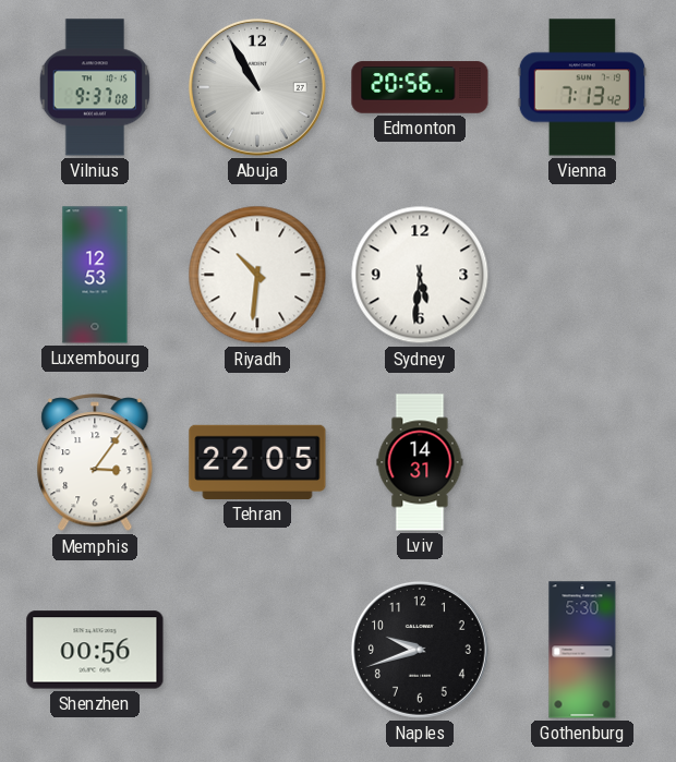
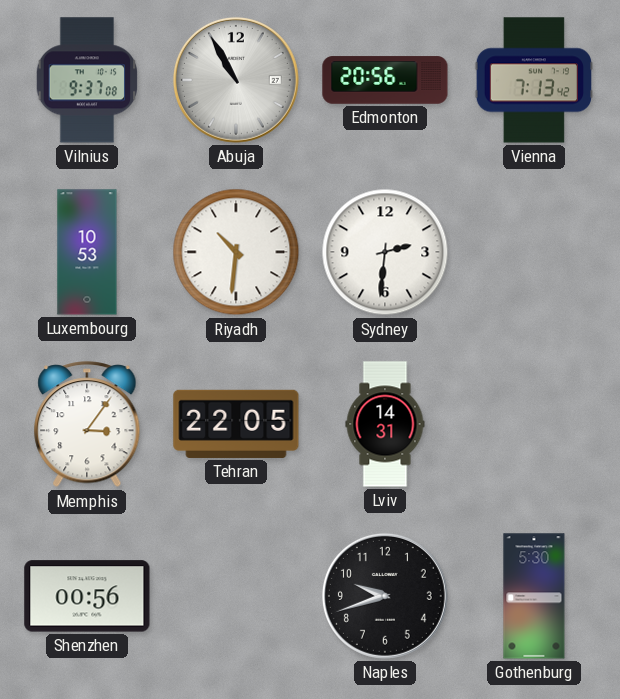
Luxembourg: 12:53 -> 10:53 (87, 252)
Sydney: 5:31 -> 2:31 (385, 252)
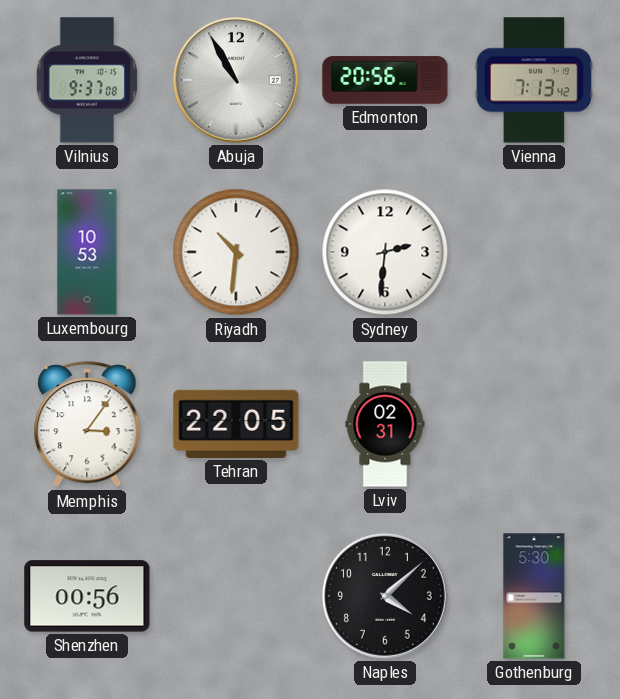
Lviv: 14:31 -> 02:31 (385, 424)
Naples: 9:42 -> 4:08 (385, 596)
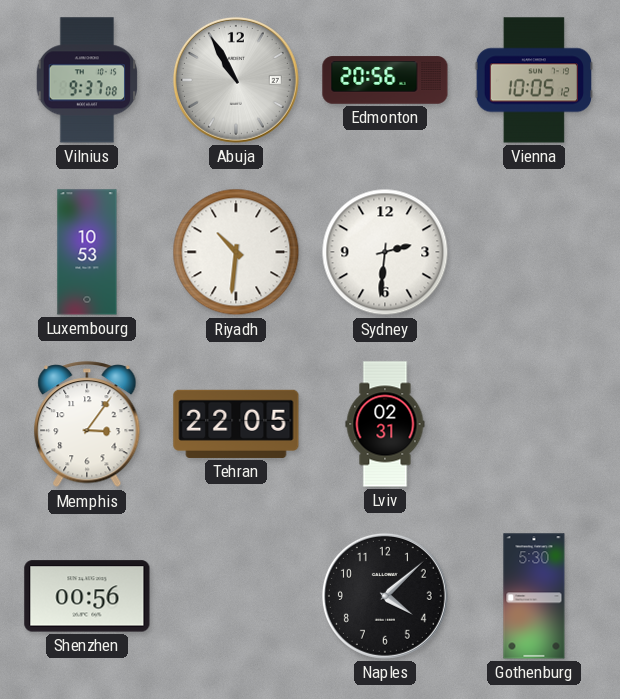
Vienna: 7:13 -> 10:05 (533, 80)
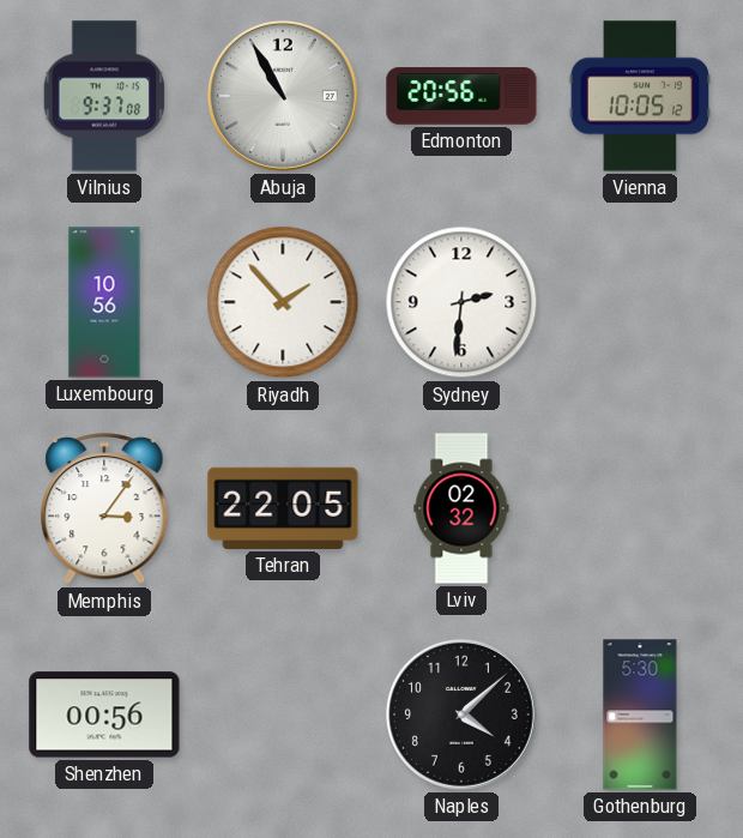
Luxembourg: 10:53 -> 10:56 (104, 302)
Riyadh: 10:31 -> 1:53 (283, 302)
Lviv: 02:31 -> 02:32 (461, 508)
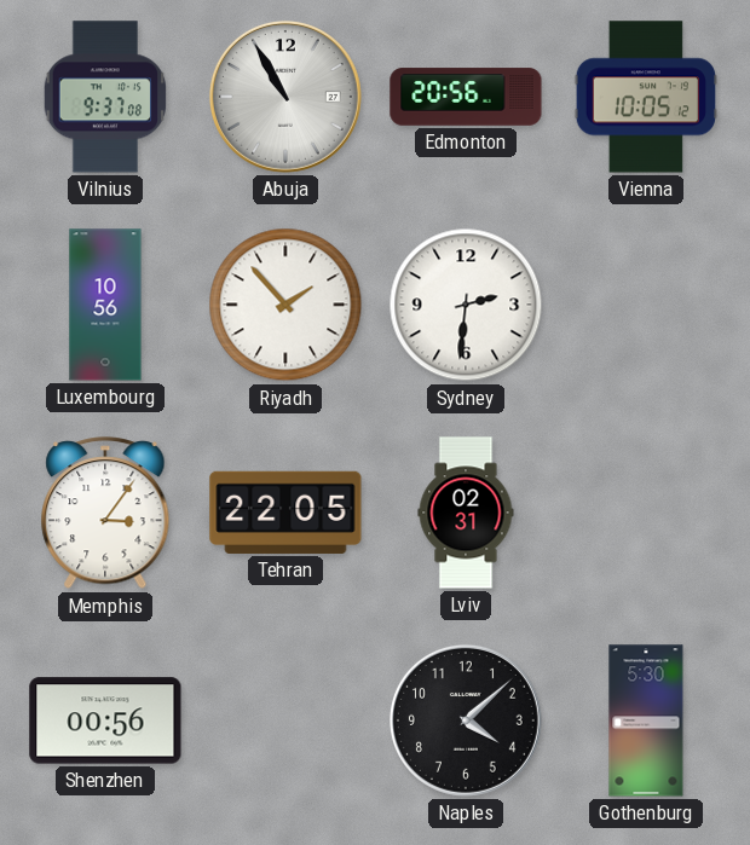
Lviv: 02:32 -> 02:31 (466, 513)
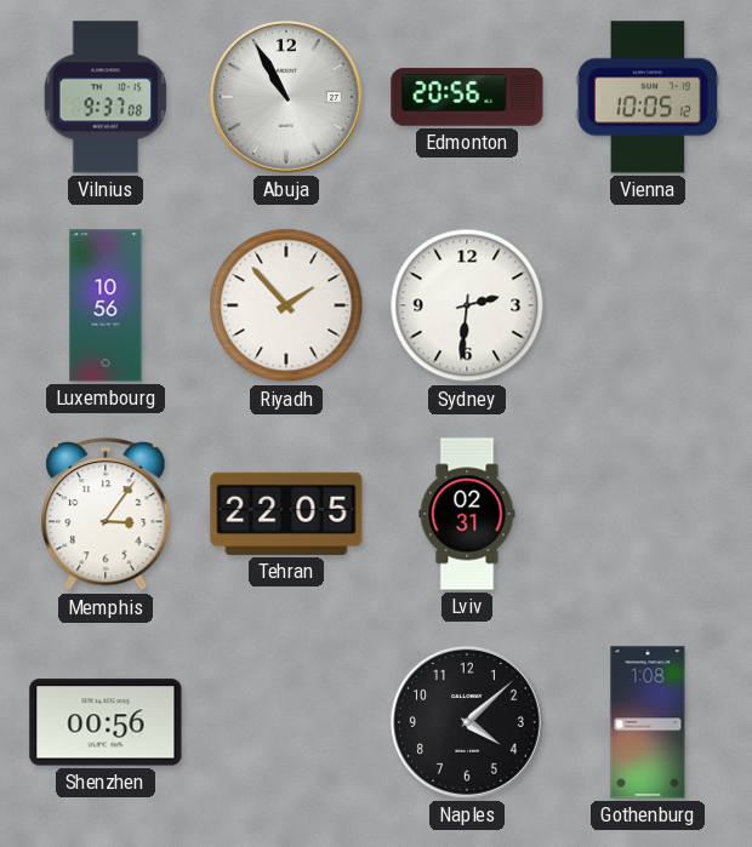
Gothenburg: 5:30 -> 1:08 (648, 722)
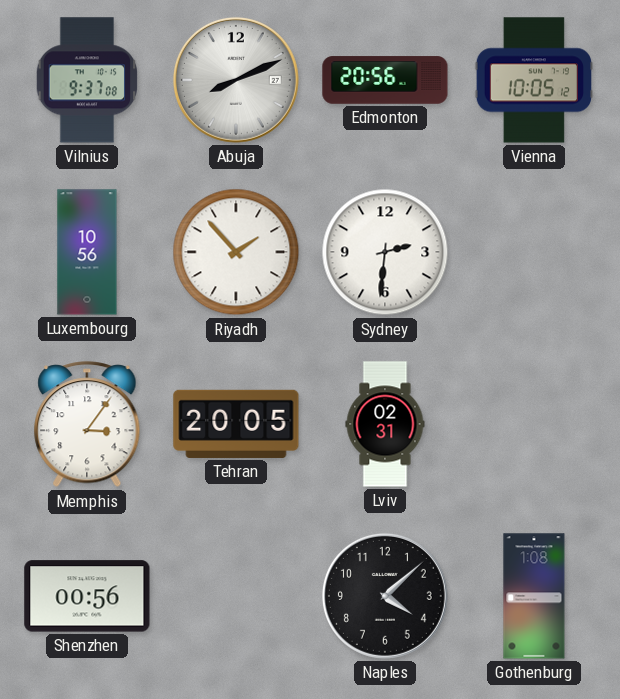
Abuja: 10:55 -> 8:11 (236, 80)
Tehran: 22:05 -> 20:05 (236, 424)
